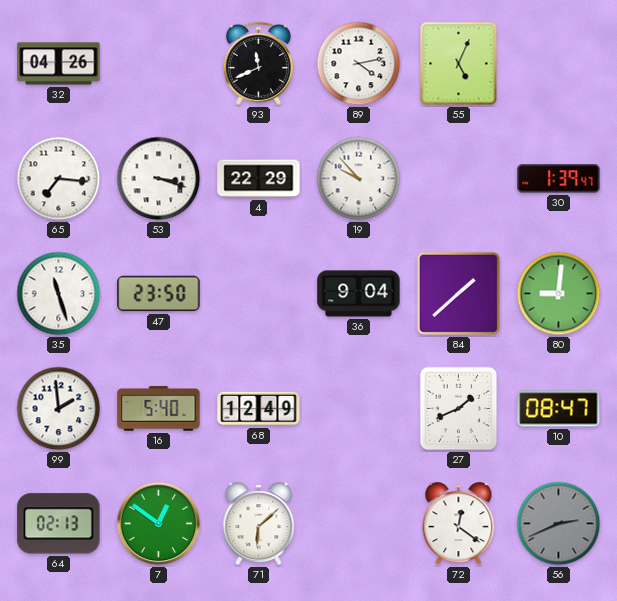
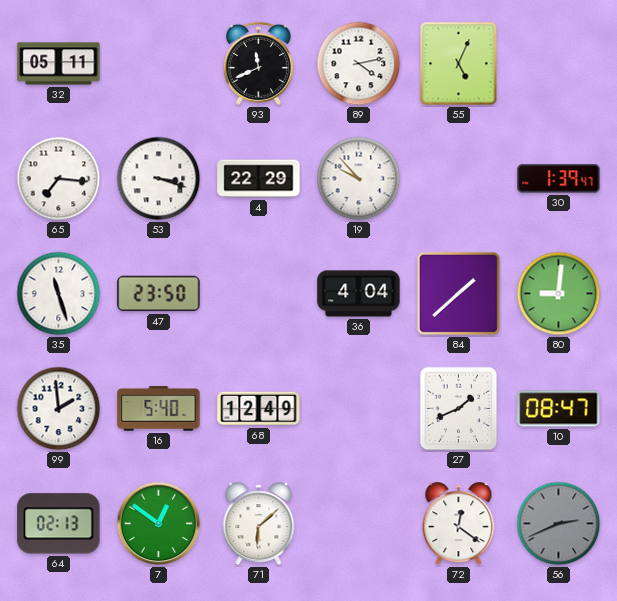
32: 04:26 -> 05:11 (59, 64)
36: 9:04 -> 4:04 (359, 294)
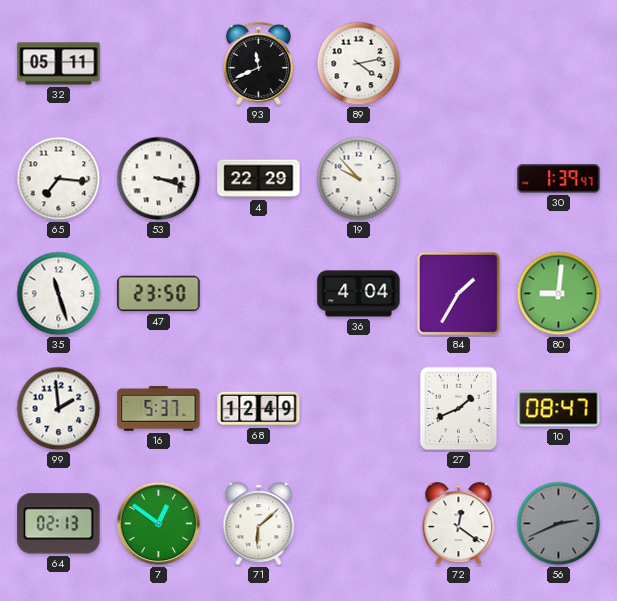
55: 5:04 -> none (459, 64)
84: 1:38 -> 1:35 (458, 293)
16: 5:40 -> 5:37 (159, 409)
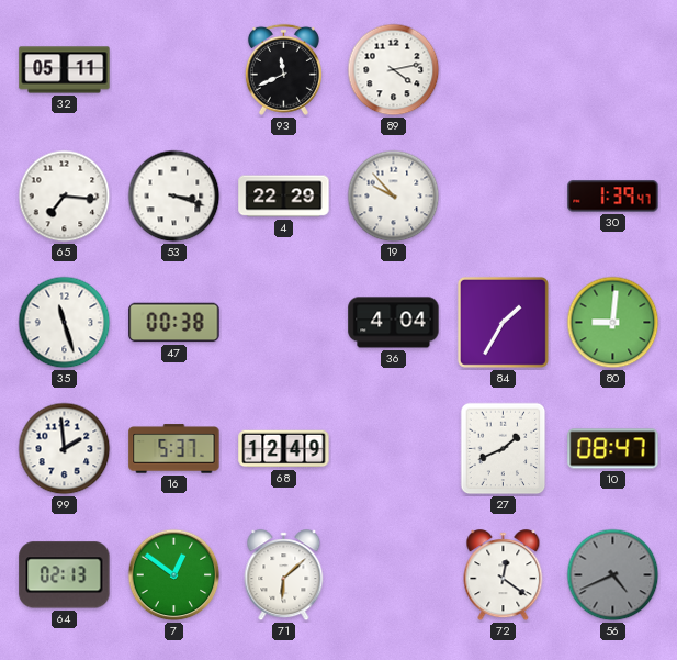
47: 23:50 -> 00:38 (174, 323)
56: 2:41 -> 4:41 (613, 575)
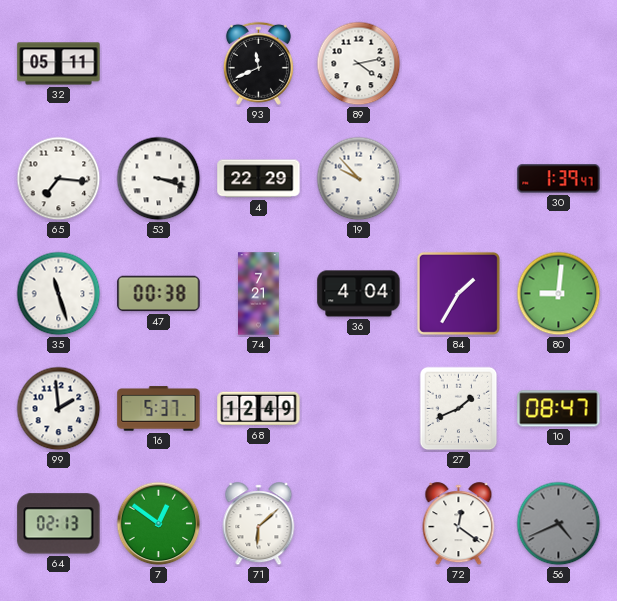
74: none -> 7:21 (259, 294)
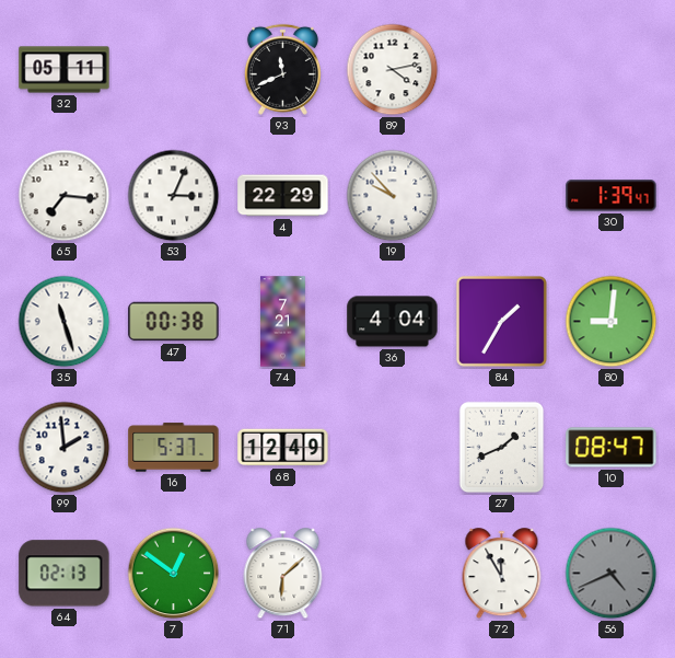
53: 3:18 -> 3:04 (174, 196)
72: 12:21 -> 11:55 (502, 574)
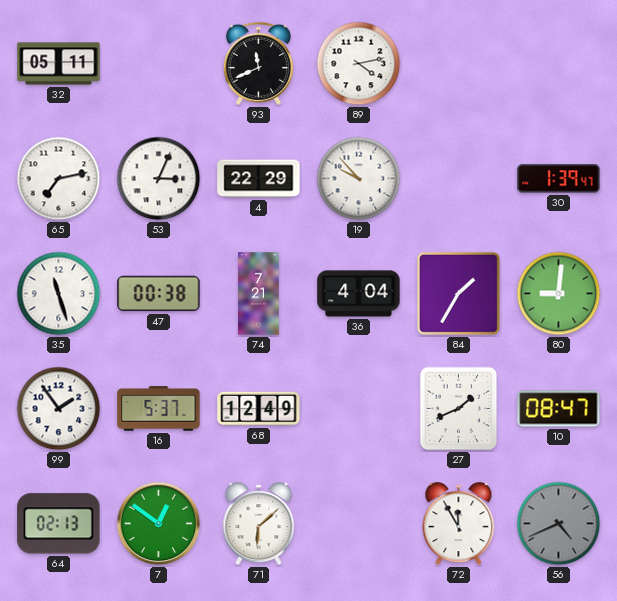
65: 7:16 -> 7:13 (59, 179)
99: 1:59 -> 1:54 (59, 409)
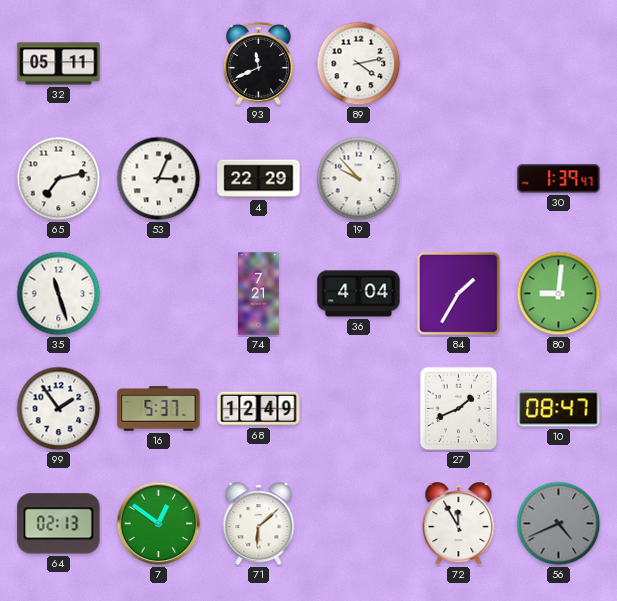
47: 00:38 -> none (159, 294)
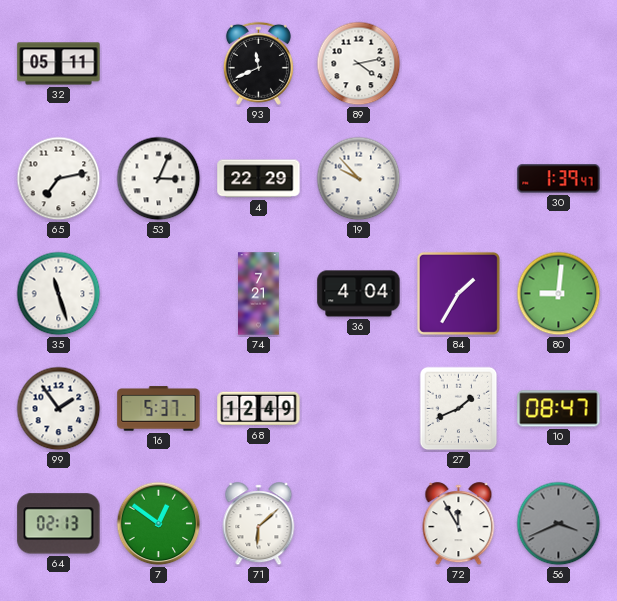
56: 4:41 -> 3:41 (559, 524)
